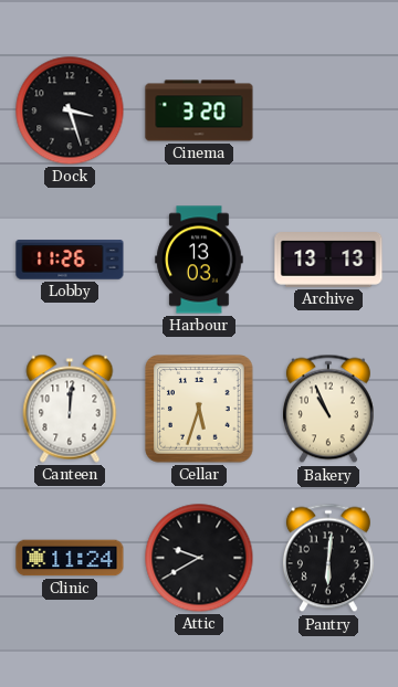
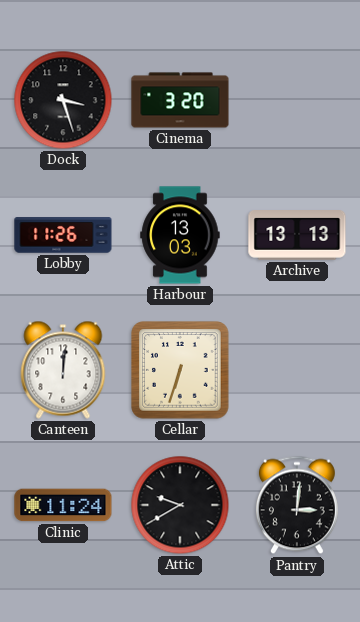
Cellar: 5:33 -> 6:33 (180, 370)
Bakery: 10:56 -> none (328, 409)
Pantry: 6:01 -> 3:01 (297, 505)
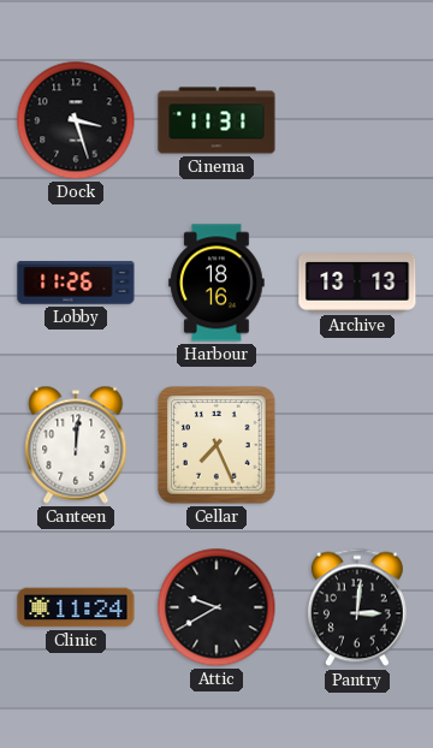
Cinema: 3:20 -> 11:31 (216, 120)
Harbour: 13:03 -> 18:16 (216, 283)
Cellar: 6:33 -> 7:26 (216, 445)
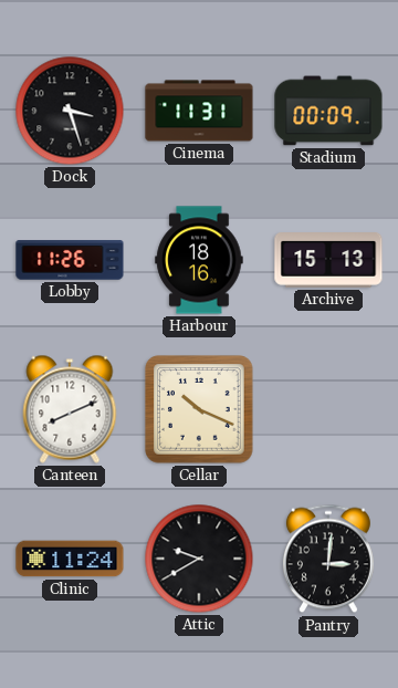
Stadium: none -> 00:09 (328, 111)
Archive: 13:13 -> 15:13 (328, 260)
Canteen: 12:01 -> 8:11 (70, 409)
Cellar: 7:26 -> 10:19 (199, 409)
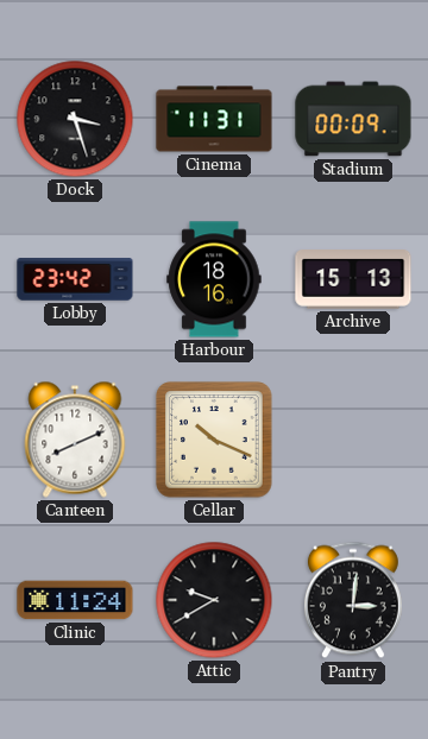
Lobby: 11:26 -> 23:42 (75, 279)
